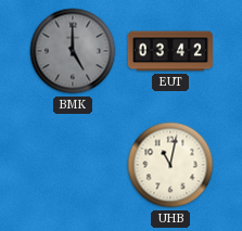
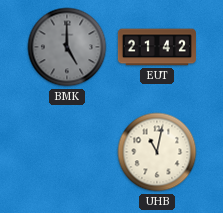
EUT: 03:42 -> 21:42 (157, 47)
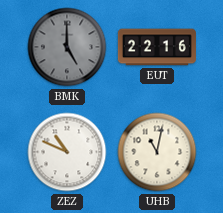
EUT: 21:42 -> 22:16 (157, 47)
ZEZ: none -> 10:49 (67, 152)
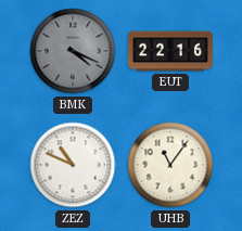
BMK: 5:00 -> 4:19 (73, 51)
UHB: 11:02 -> 11:06 (170, 165)
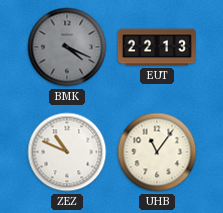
EUT: 22:16 -> 22:13 (157, 47)
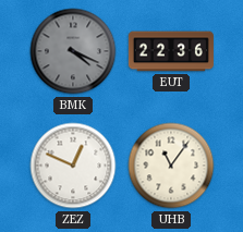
EUT: 22:13 -> 22:36 (171, 51)
ZEZ: 10:49 -> 12:49 (73, 166)
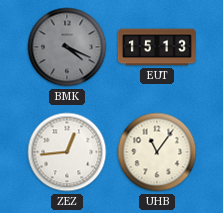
EUT: 22:36 -> 15:13 (157, 47)
ZEZ: 12:49 -> 12:44 (67, 152)
